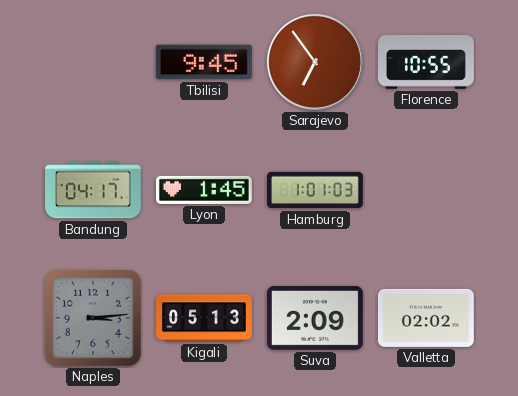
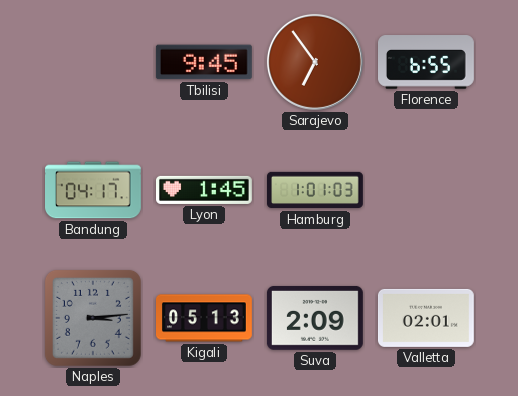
Florence: 10:55 -> 6:55 (427, 62)
Valletta: 02:02 -> 02:01 (426, 318)
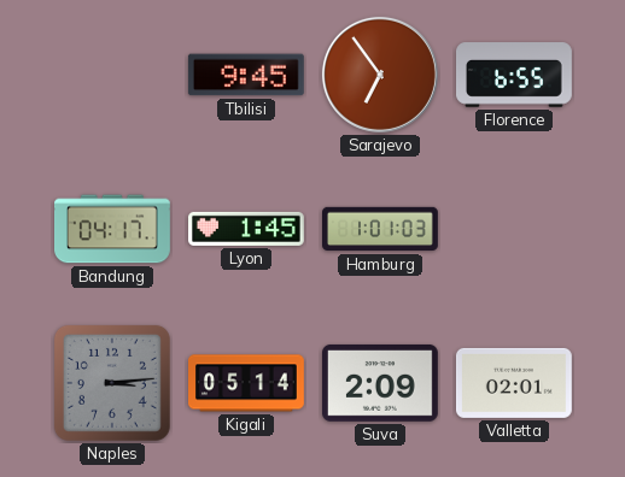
Kigali: 05:13 -> 05:14 (247, 383)
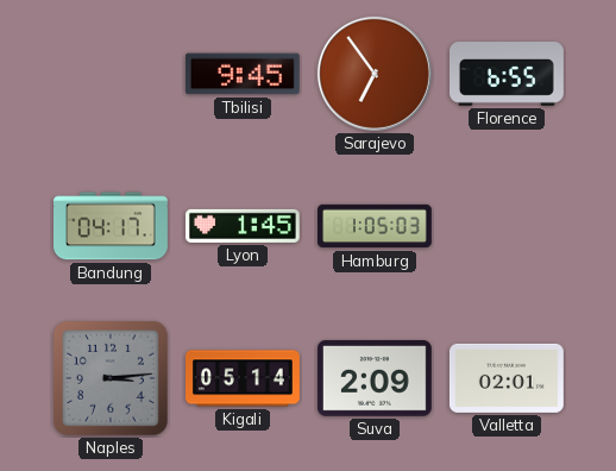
Hamburg: 1:01 -> 1:05 (376, 226)
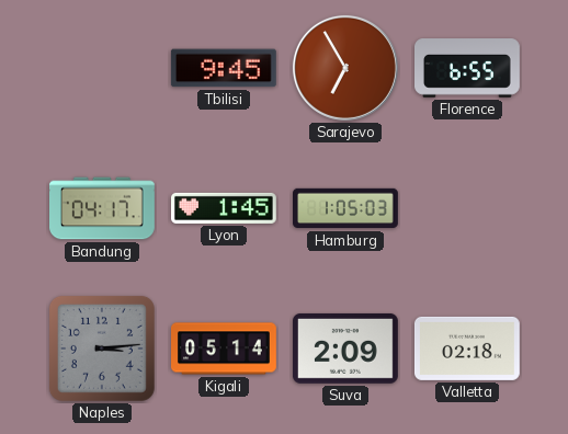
Sarajevo: 6:54 -> 6:55 (345, 68)
Valletta: 02:01 -> 02:18 (467, 349)
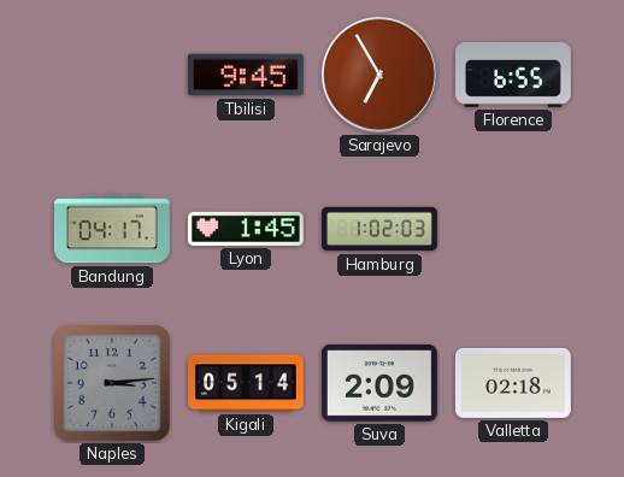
Hamburg: 1:05 -> 1:02 (381, 229)
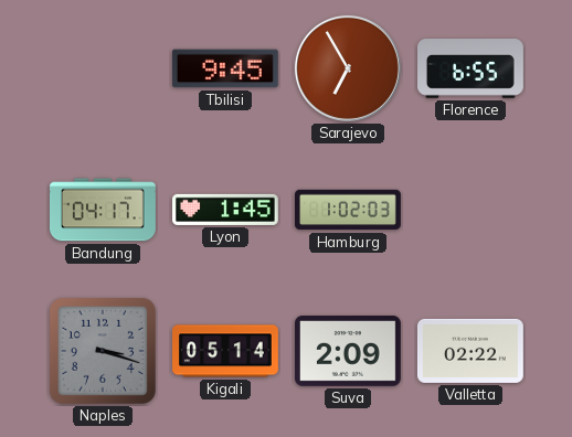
Naples: 3:14 -> 3:18 (103, 351)
Valletta: 02:18 -> 02:22 (470, 351)
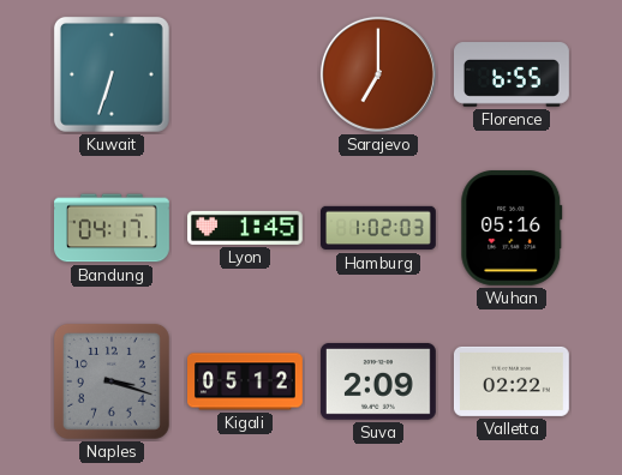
Kuwait: none -> 6:33 (112, 74)
Tbilisi: 9:45 -> none (225, 68)
Sarajevo: 6:55 -> 7:00 (378, 74)
Wuhan: none -> 05:16 (512, 228)
Kigali: 05:14 -> 05:12 (246, 381)
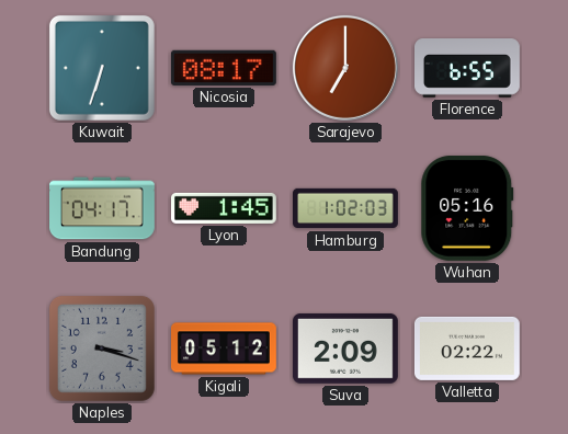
Nicosia: none -> 08:17 (224, 68)
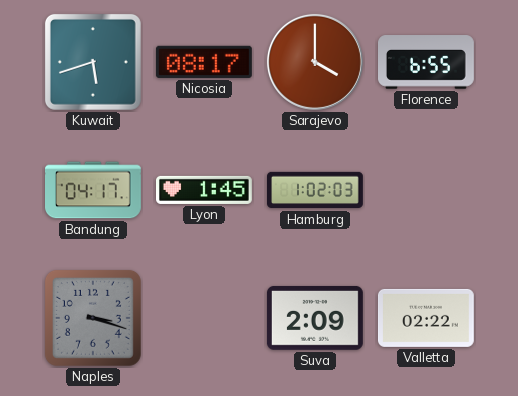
Kuwait: 6:33 -> 5:42 (93, 62)
Sarajevo: 7:00 -> 4:00 (315, 62)
Wuhan: 05:16 -> none (467, 208)
Kigali: 05:12 -> none (225, 349)
